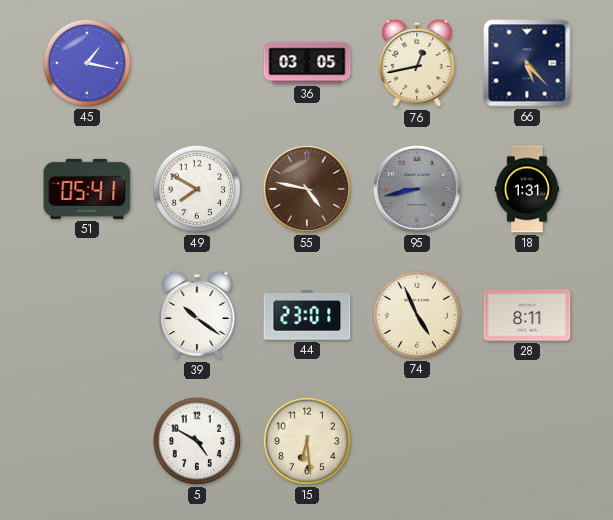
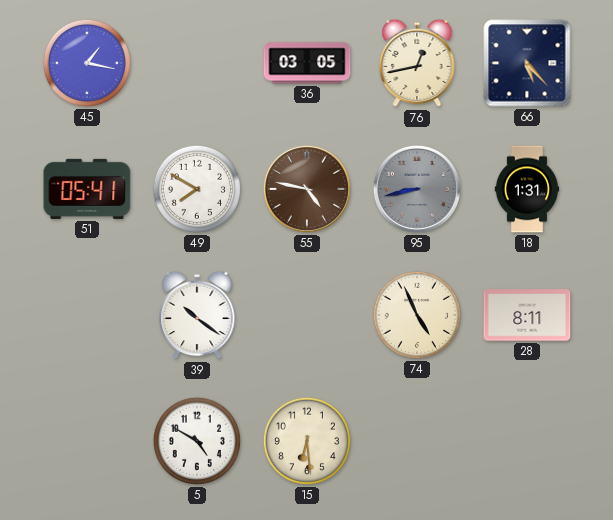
44: 23:01 -> none (307, 315)
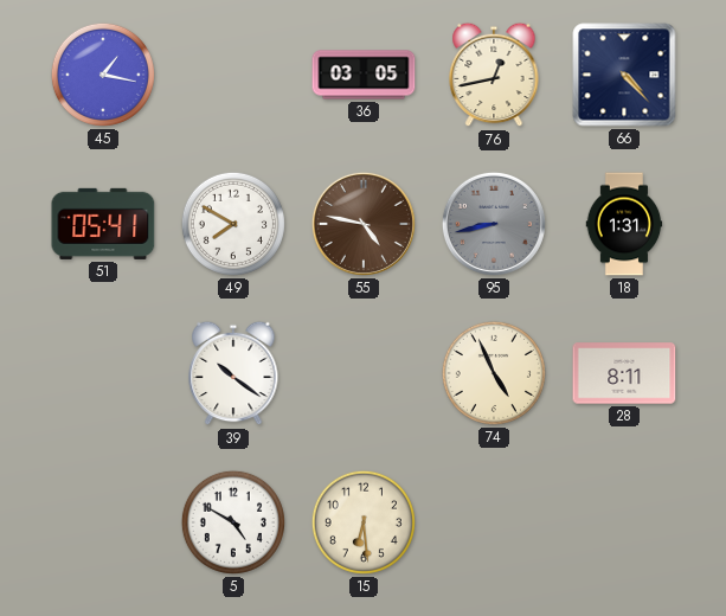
66: 5:23 -> 4:23 (624, 75)
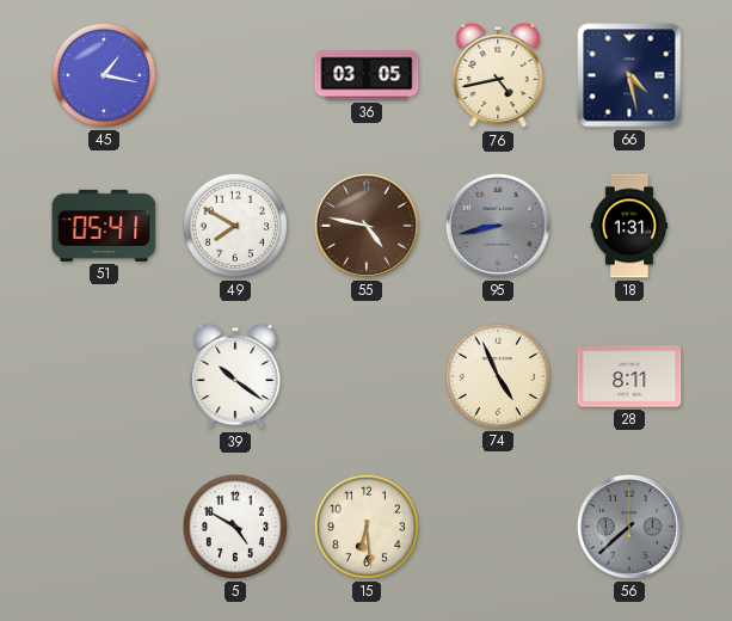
76: 12:43 -> 4:43 (498, 75)
66: 4:23 -> 4:28 (629, 75)
56: none -> 7:38 (629, 527)
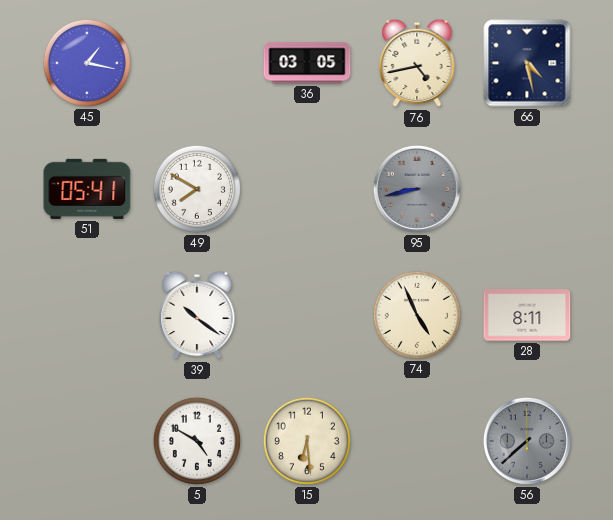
55: 4:47 -> none (367, 226)
18: 1:31 -> none (629, 226)
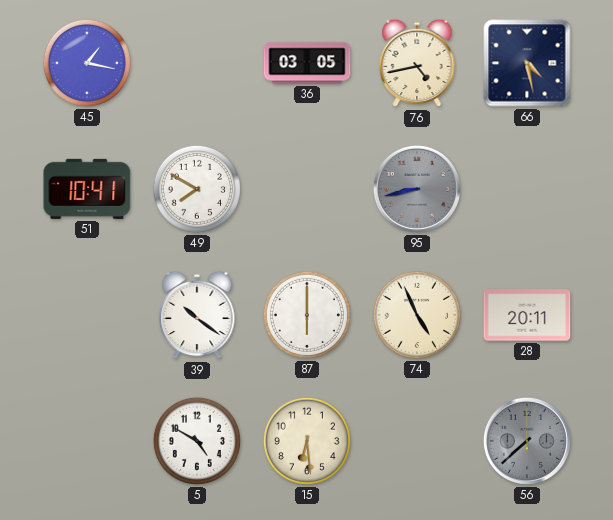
51: 05:41 -> 10:41 (87, 189)
87: none -> 6:00 (307, 315)
28: 8:11 -> 20:11 (527, 315)
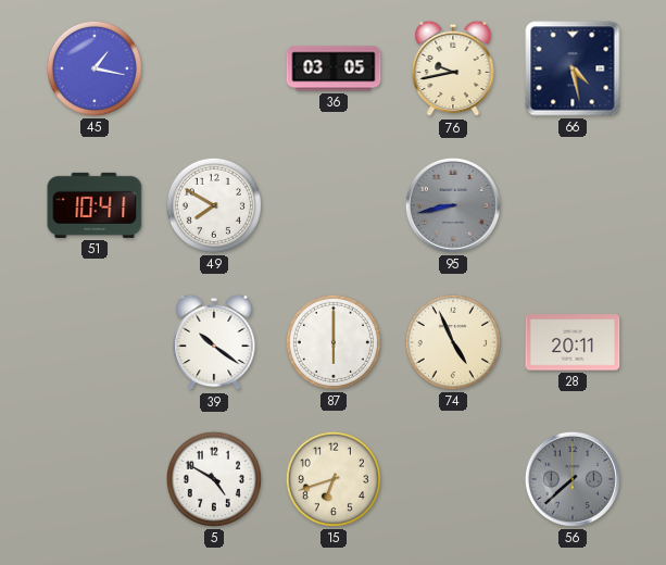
76: 4:43 -> 9:43 (453, 68)
15: 6:29 -> 6:42 (334, 479)
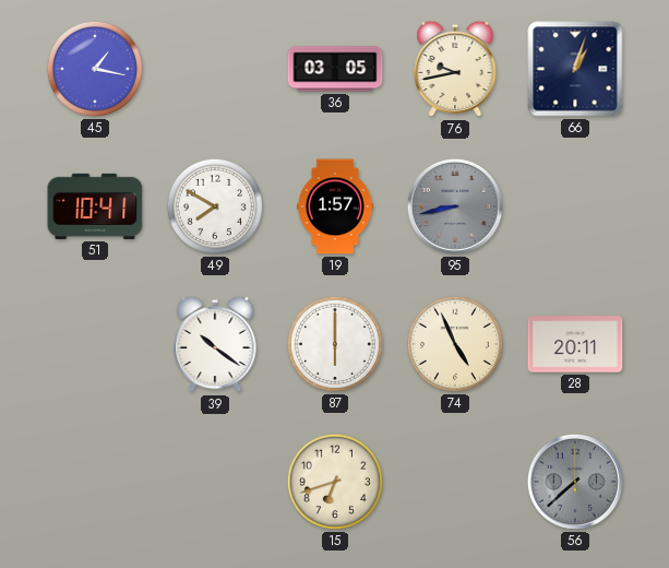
66: 4:28 -> 1:03 (575, 69)
19: none -> 1:57 (335, 206)
5: 4:50 -> none (214, 479)
